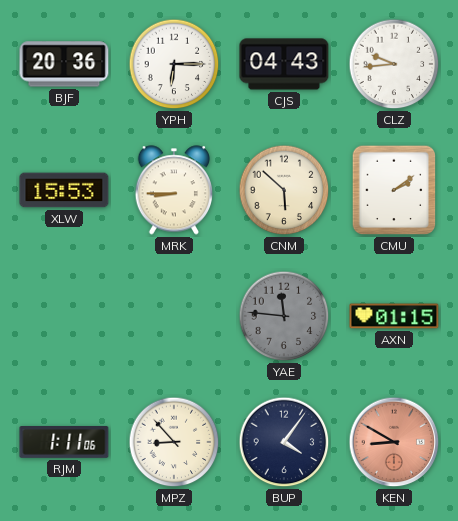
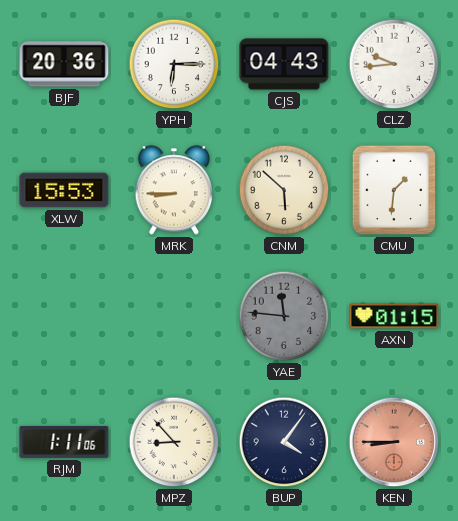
CMU: 2:09 -> 1:31 (394, 190)
KEN: 8:50 -> 8:45 (394, 442)
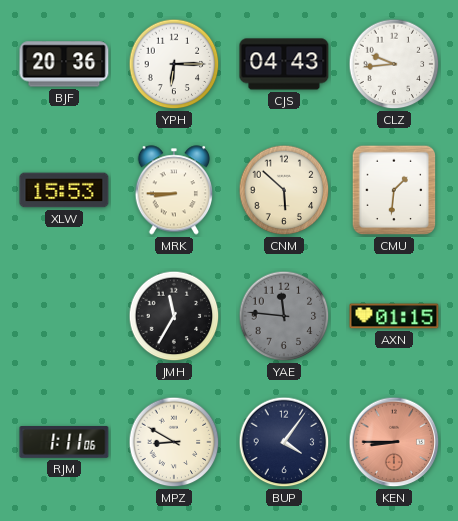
JMH: none -> 11:35 (174, 316)
MPZ: 8:53 -> 8:50 (174, 442)
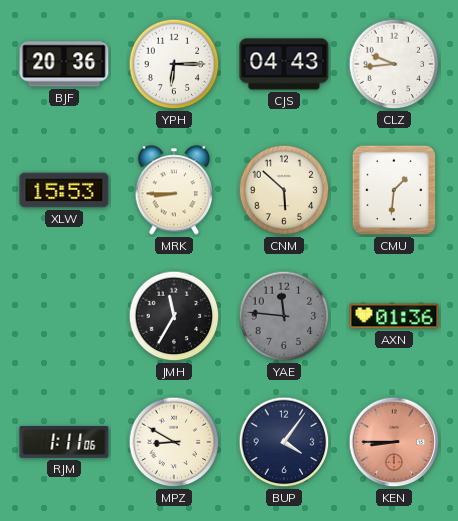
AXN: 01:15 -> 01:36 (394, 316)
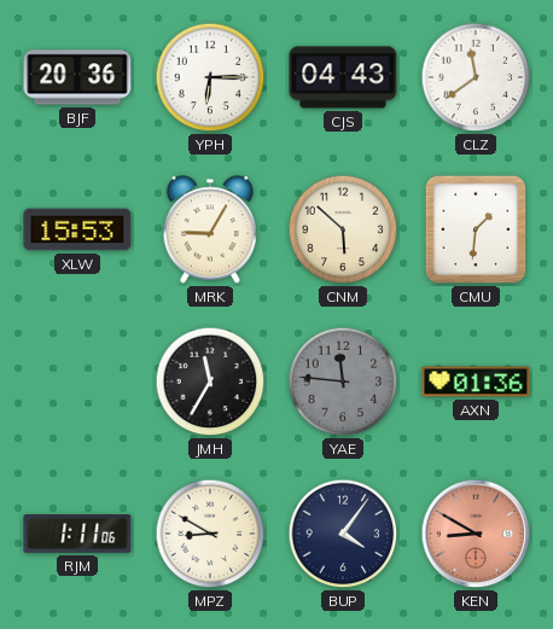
CLZ: 9:44 -> 11:39 (476, 77)
MRK: 8:45 -> 9:05 (209, 229)
KEN: 8:45 -> 8:50 (476, 534)
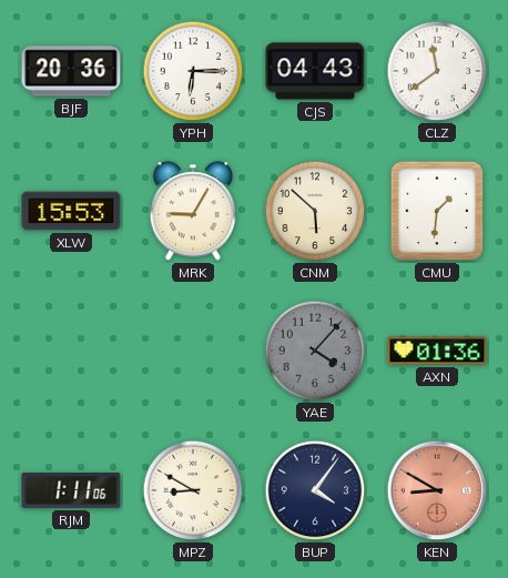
JMH: 11:35 -> none (210, 382)
YAE: 11:46 -> 4:07 (315, 351)
